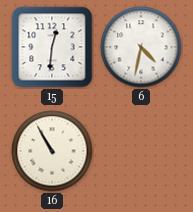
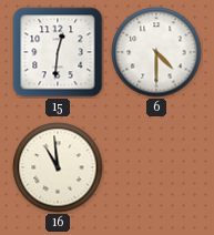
6: 4:32 -> 4:30 (156, 52)
16: 10:55 -> 10:59 (58, 167)
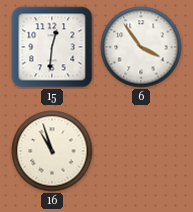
6: 4:30 -> 3:54 (141, 47)
16: 10:59 -> 10:57 (52, 151)
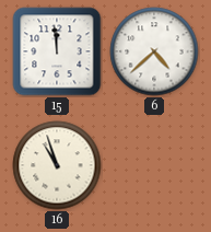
15: 12:31 -> 11:59 (57, 51)
6: 3:54 -> 4:38 (154, 51)
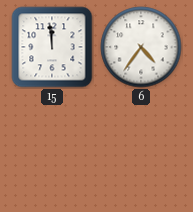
6: 4:38 -> 4:36 (141, 47)
16: 10:57 -> none (57, 165)
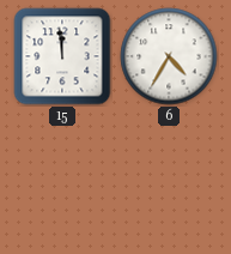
6: 4:36 -> 4:35 (169, 56)
